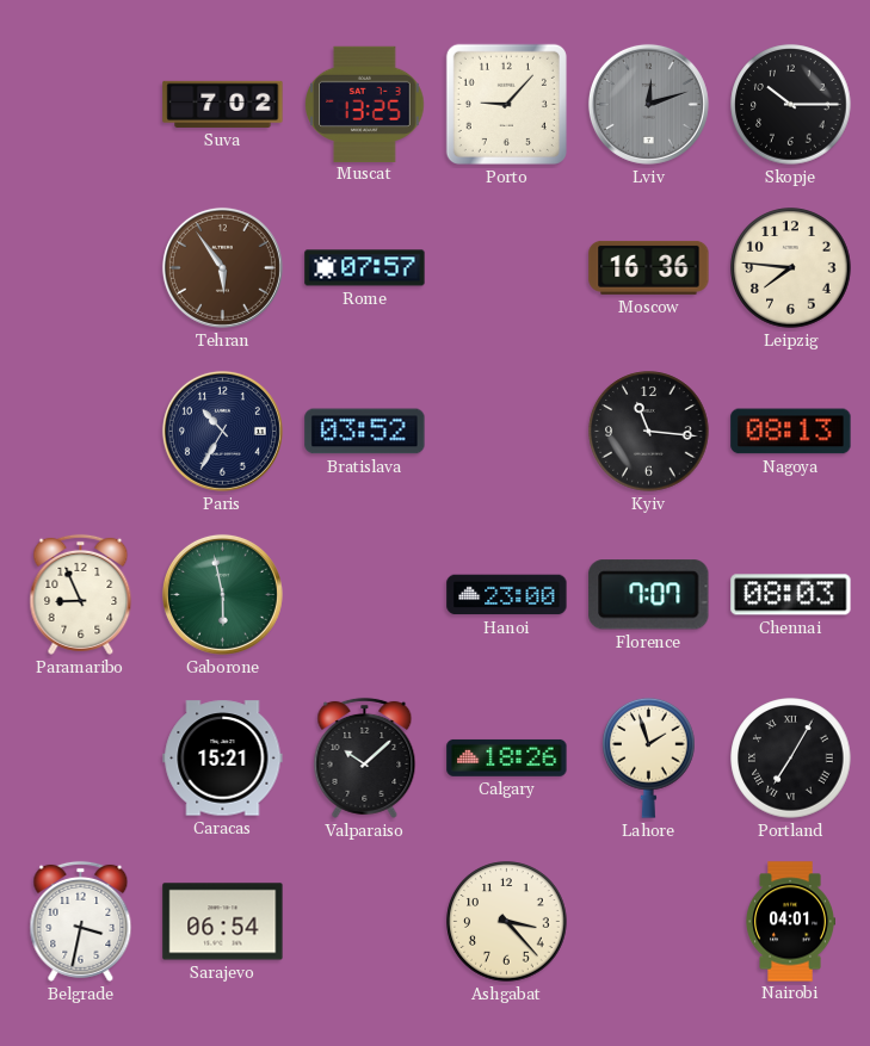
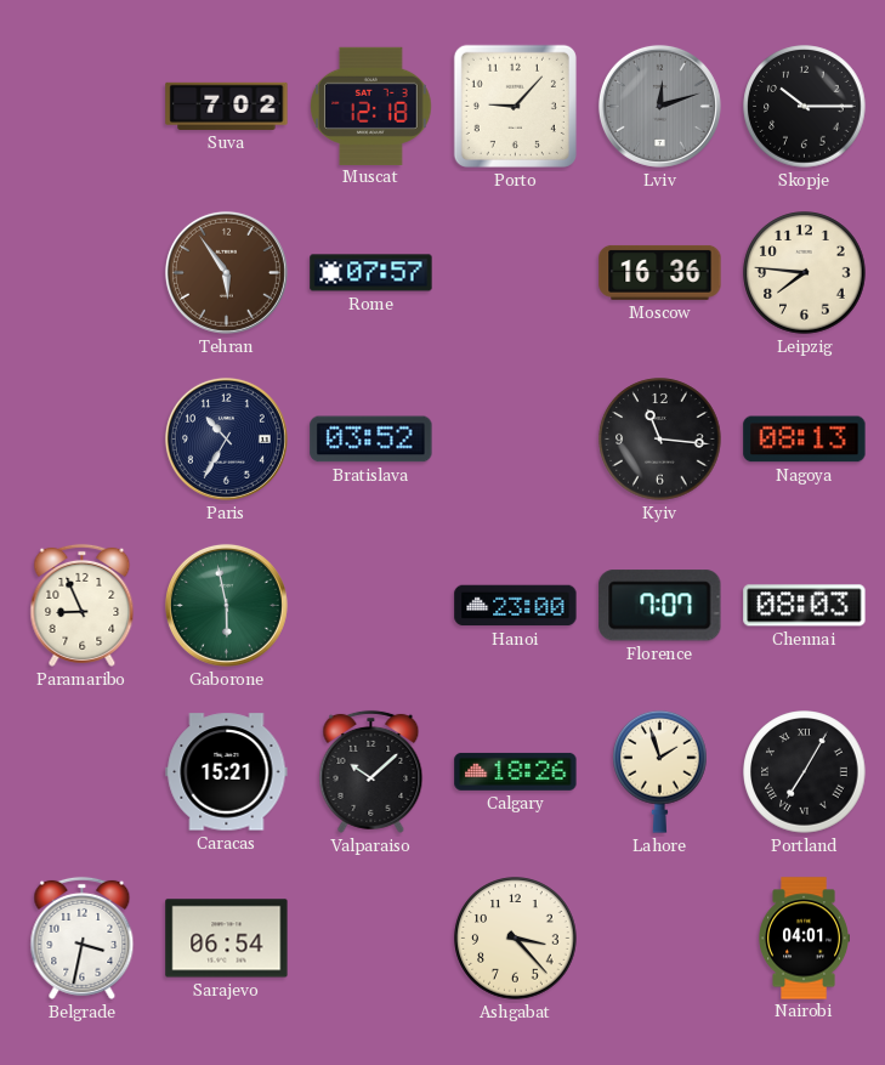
Muscat: 13:25 -> 12:18 (371, 106)
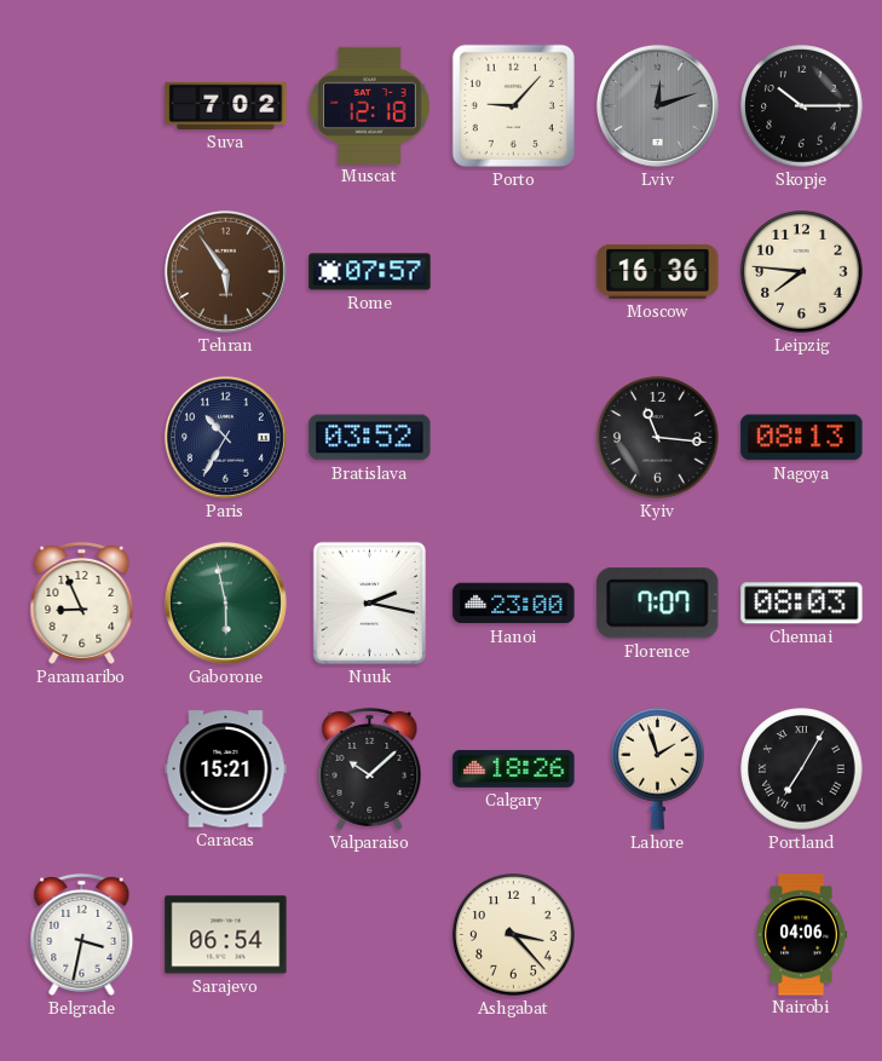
Nuuk: none -> 2:17 (369, 602)
Nairobi: 04:01 -> 04:06 (801, 935)
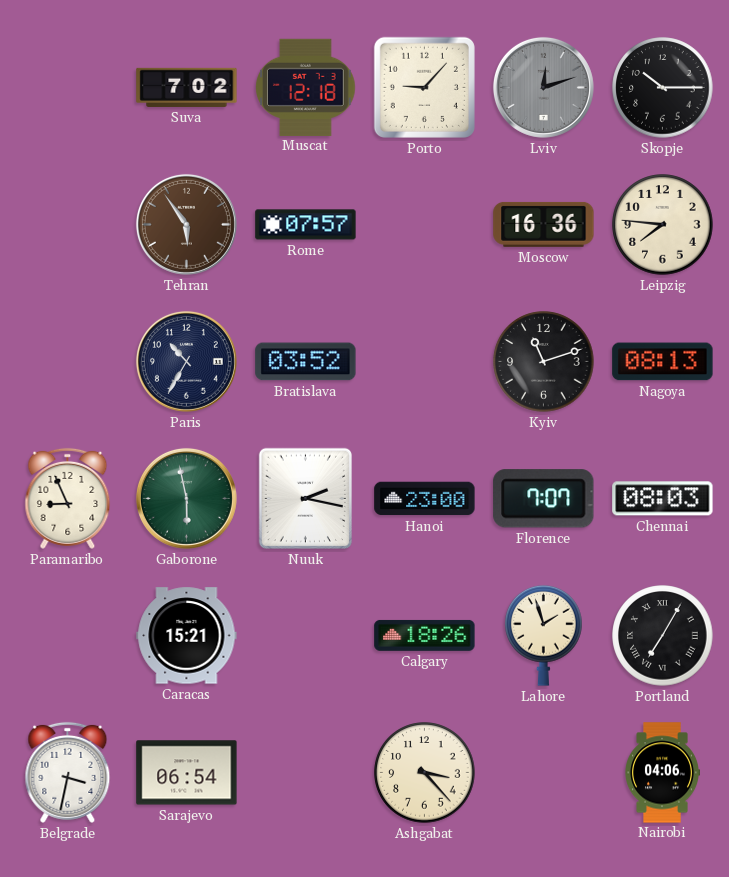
Kyiv: 11:16 -> 11:12 (544, 362)
Valparaiso: 10:08 -> none (370, 768)
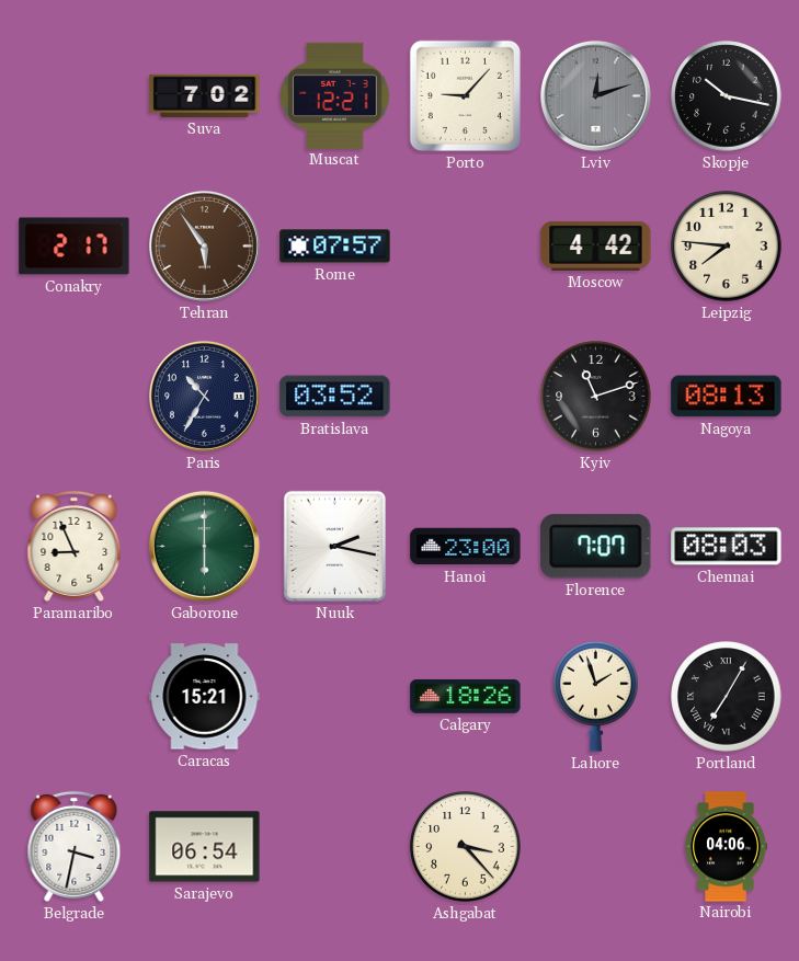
Muscat: 12:18 -> 12:21 (335, 95)
Skopje: 10:15 -> 10:17 (727, 96)
Conakry: none -> 2:17 (75, 247)
Moscow: 16:36 -> 4:42 (596, 245)
Gaborone: 5:58 -> 6:00 (204, 546)
